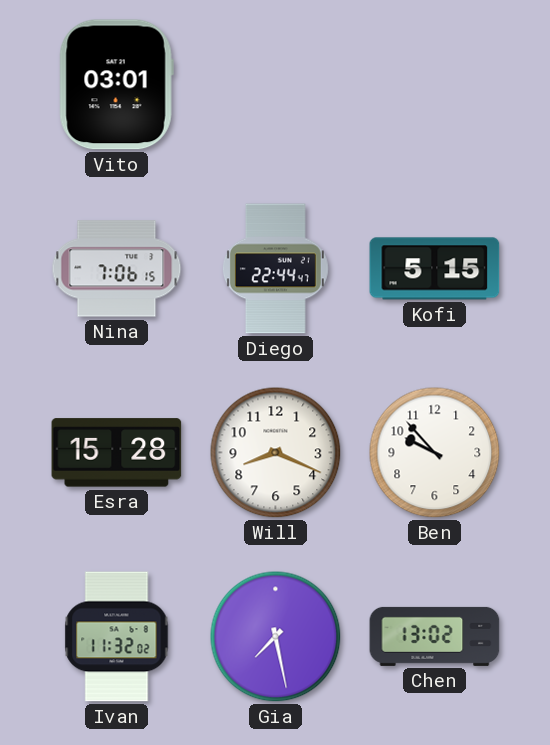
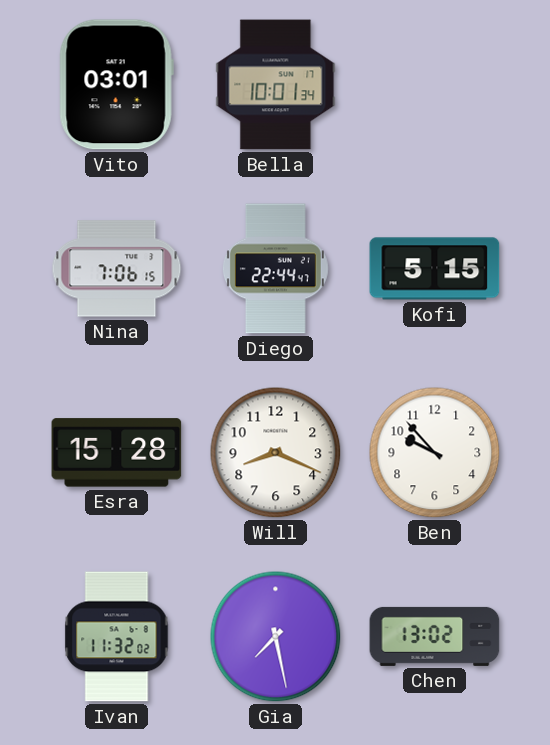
Bella: none -> 10:01 (276, 85)
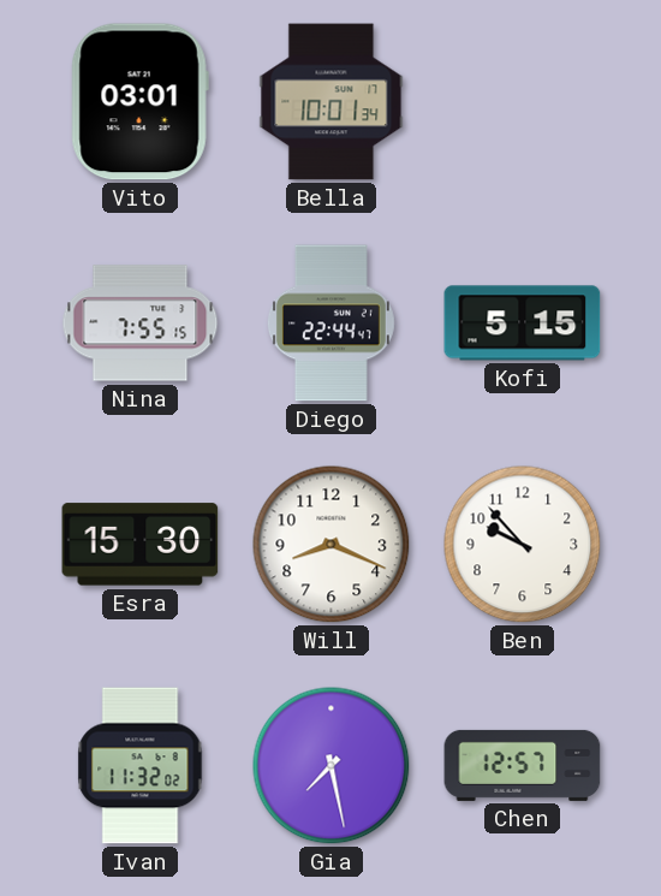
Nina: 7:06 -> 7:55 (141, 324)
Esra: 15:28 -> 15:30 (141, 545)
Chen: 13:02 -> 12:57 (523, 765)
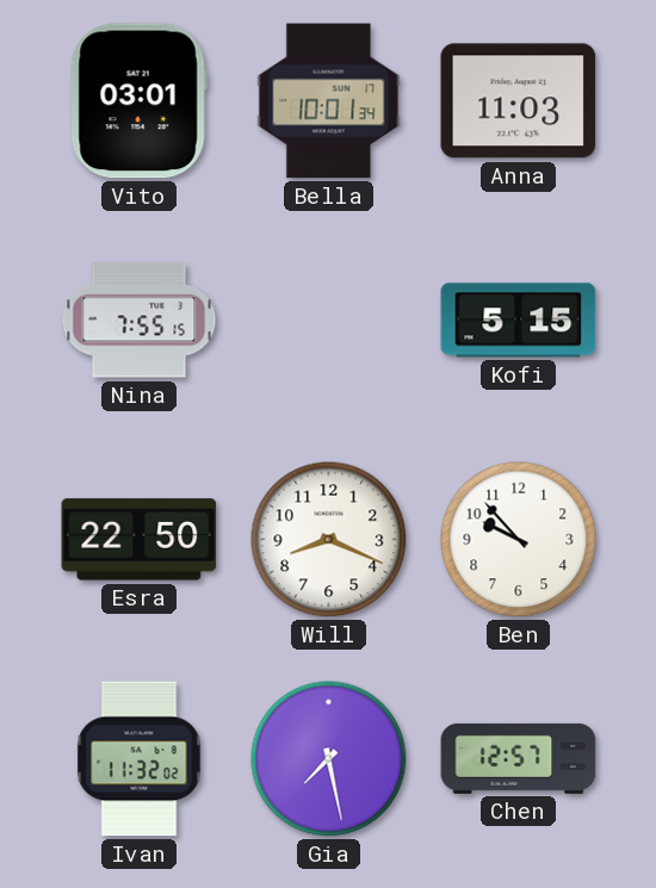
Anna: none -> 11:03 (519, 101)
Diego: 22:44 -> none (330, 324)
Esra: 15:30 -> 22:50 (140, 540)
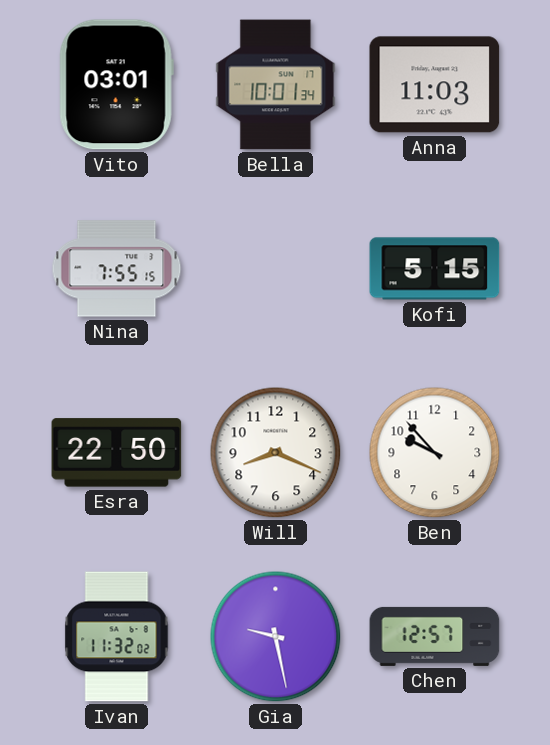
Gia: 7:28 -> 9:28 (276, 637)
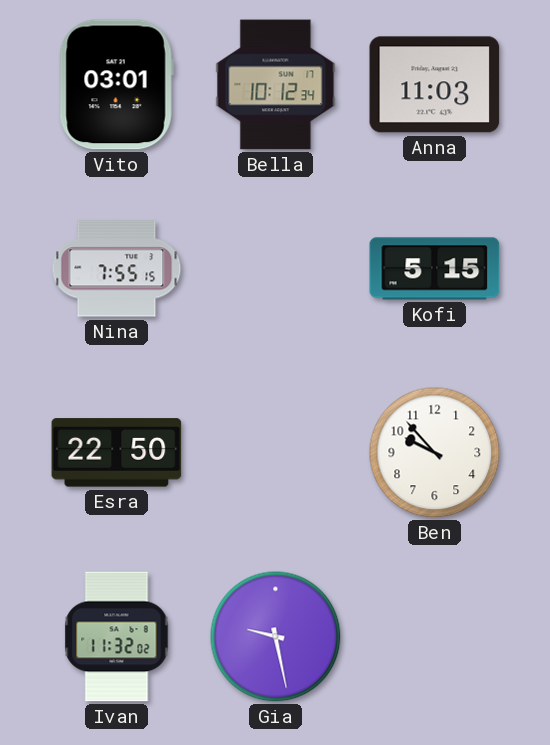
Bella: 10:01 -> 10:12 (276, 85)
Will: 8:19 -> none (276, 453)
Chen: 12:57 -> none (435, 636)
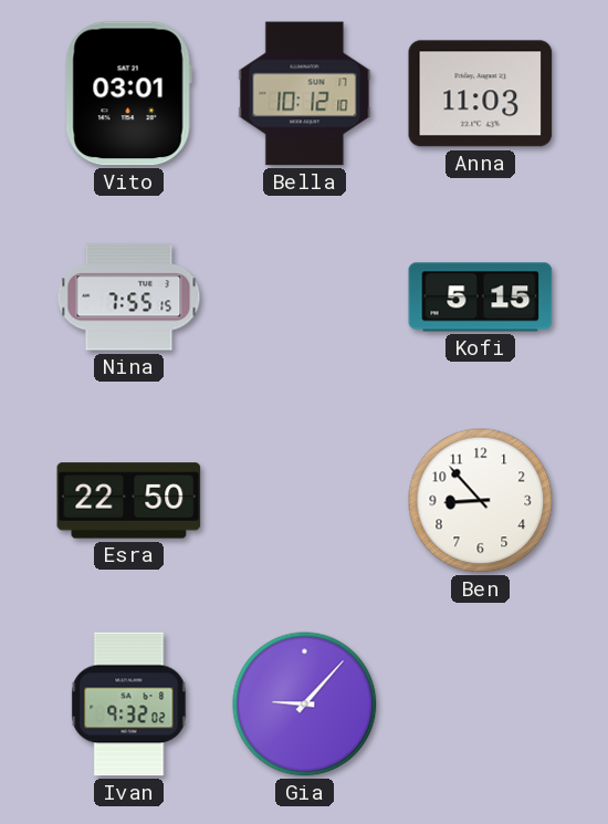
Bella: 10:12:34 -> 10:12:10 (305, 94)
Ben: 9:53 -> 8:53 (481, 501)
Ivan: 11:32 -> 9:32 (129, 705)
Gia: 9:28 -> 9:07 (305, 705)
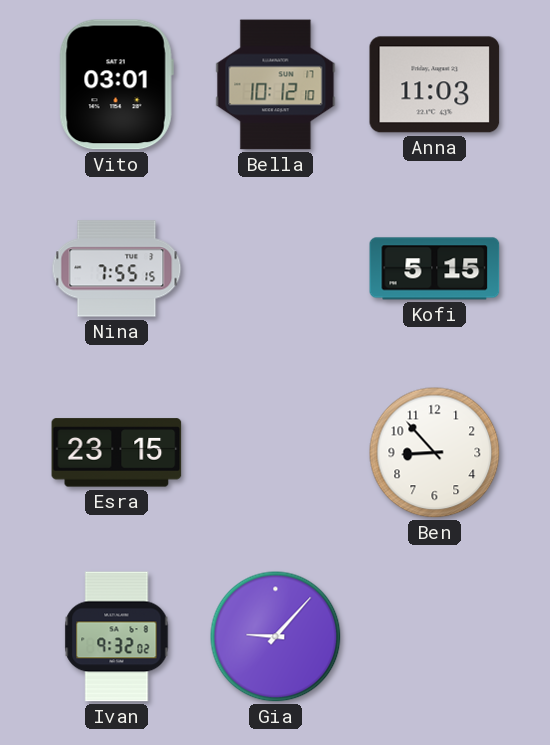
Esra: 22:50 -> 23:15 (117, 453)
